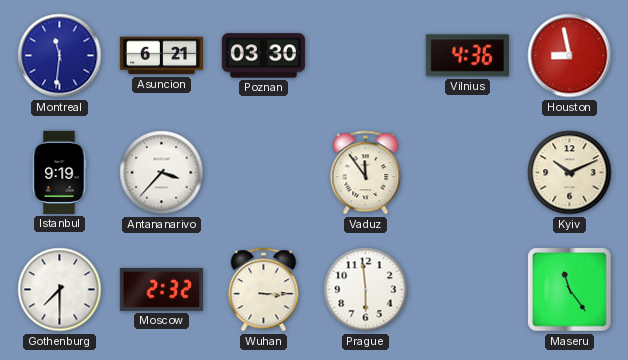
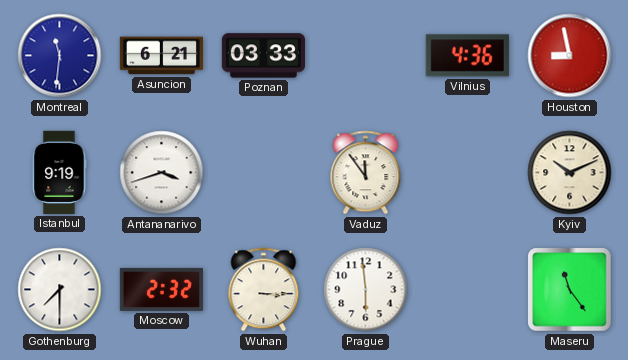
Poznan: 03:30 -> 03:33 (263, 56)
Antananarivo: 3:37 -> 3:42 (162, 173)
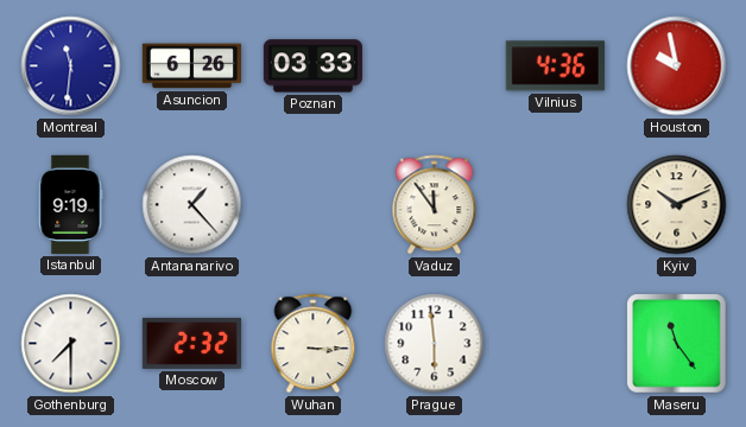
Asuncion: 6:21 -> 6:26 (191, 66)
Houston: 8:58 -> 9:58 (677, 66)
Antananarivo: 3:42 -> 1:23 (192, 205)
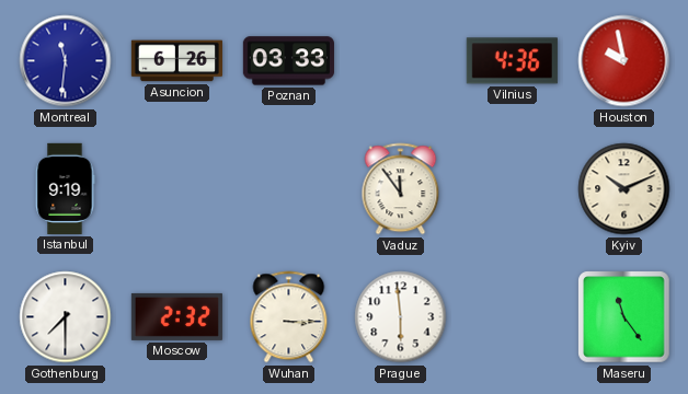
Antananarivo: 1:23 -> none (192, 205)
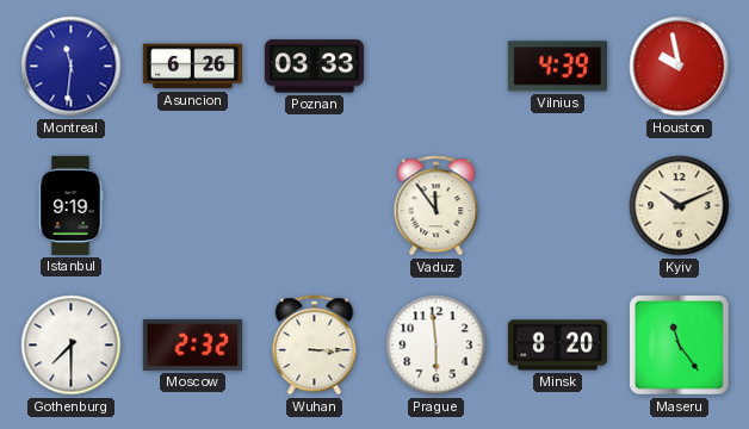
Vilnius: 4:36 -> 4:39 (557, 67)
Minsk: none -> 8:20 (557, 346)
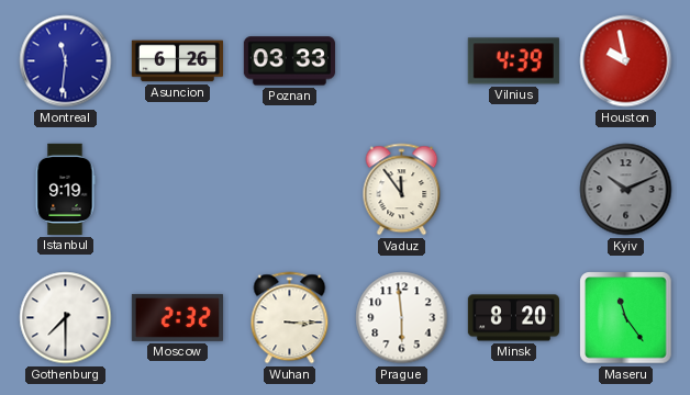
Kyiv dial: cream -> grey (626, 190)
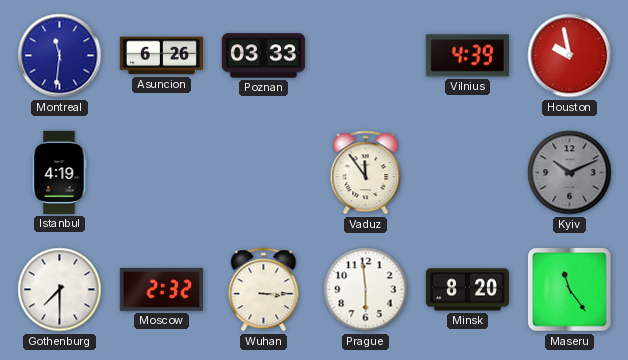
Istanbul: 9:19 -> 4:19 (59, 172)
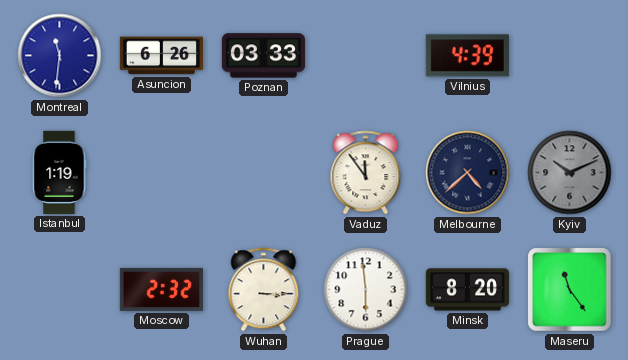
Houston: 9:58 -> none (570, 56)
Istanbul: 4:19 -> 1:19 (59, 172)
Melbourne: none -> 4:38 (468, 173)
Gothenburg: 7:30 -> none (60, 290)
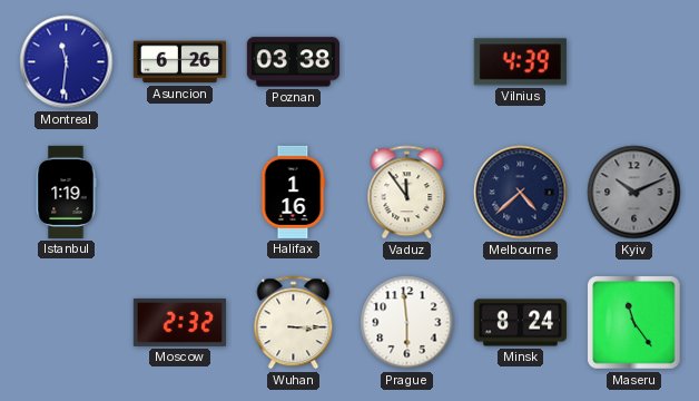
Poznan: 03:33 -> 03:38 (293, 62)
Halifax: none -> 1:16 (293, 192)
Minsk: 8:20 -> 8:24 (520, 323)
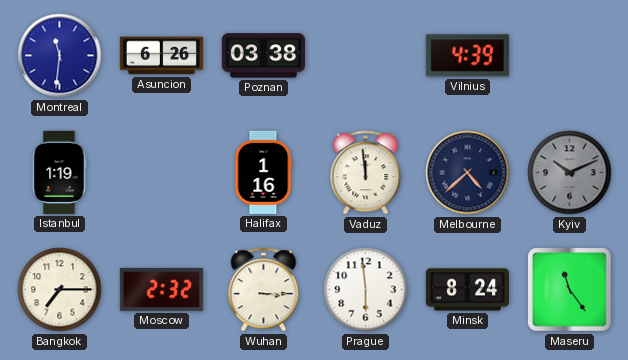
Vaduz: 11:54 -> 11:59 (366, 173)
Bangkok: none -> 7:15 (60, 290)
